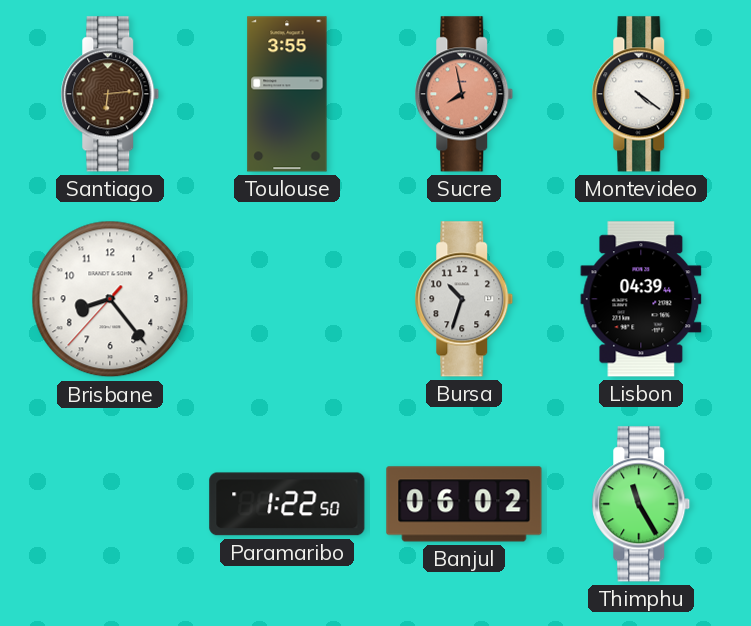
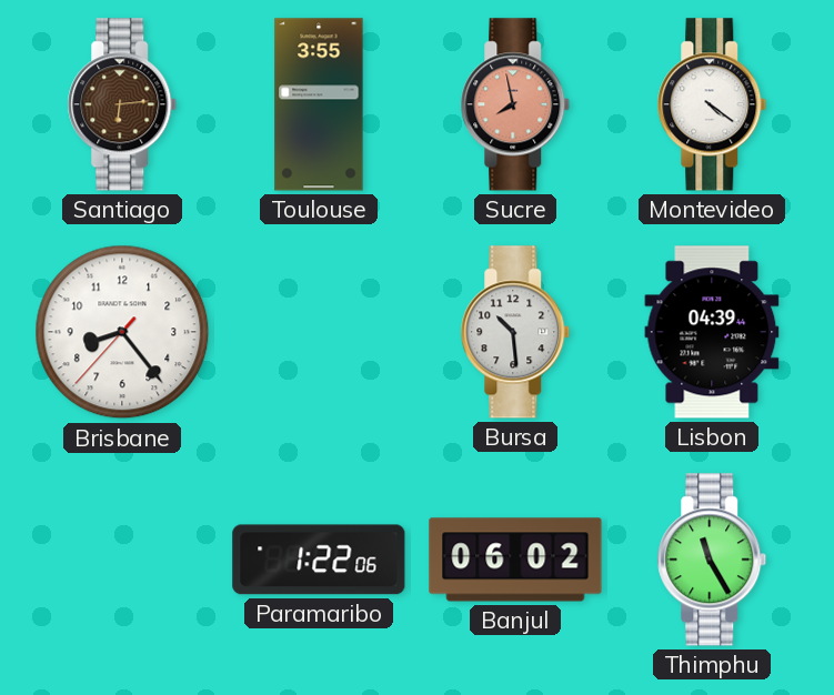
Bursa: 10:33 -> 10:29 (515, 332)
Paramaribo: 1:22:50 -> 1:22:06 (319, 560)
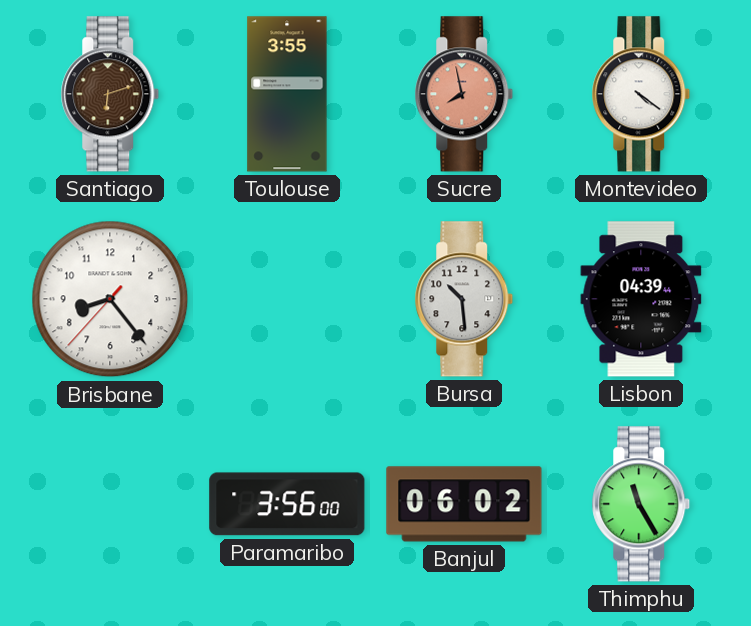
Santiago: 6:14 -> 6:12 (110, 94)
Paramaribo: 1:22 -> 3:56 (287, 504)
